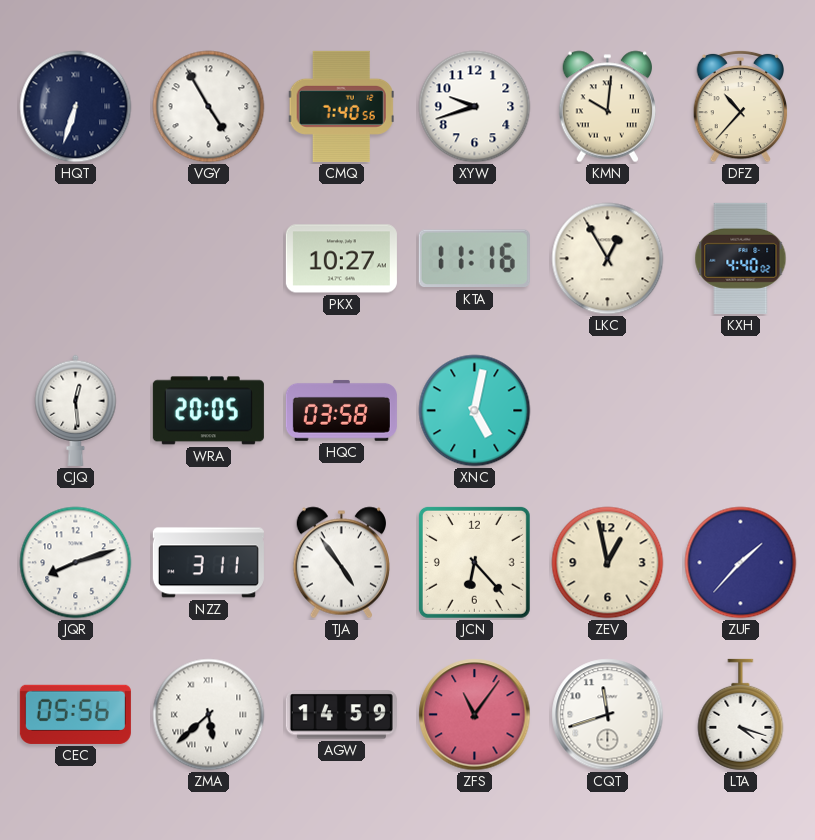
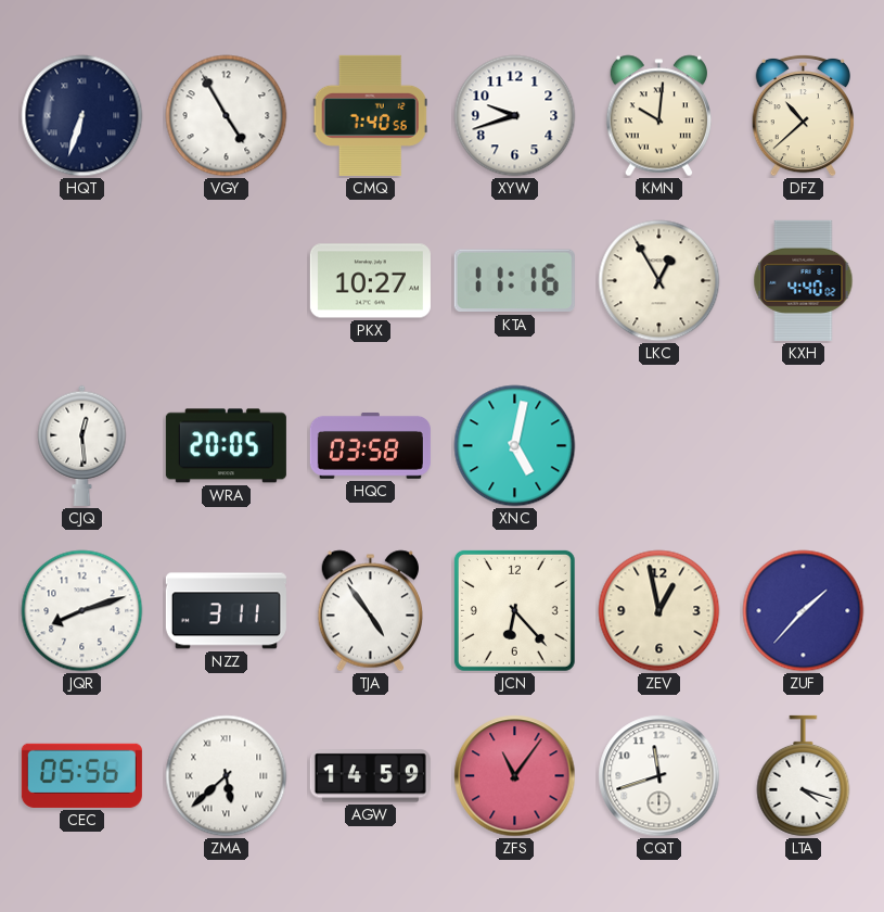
DFZ: 10:37 -> 10:38 (803, 115)
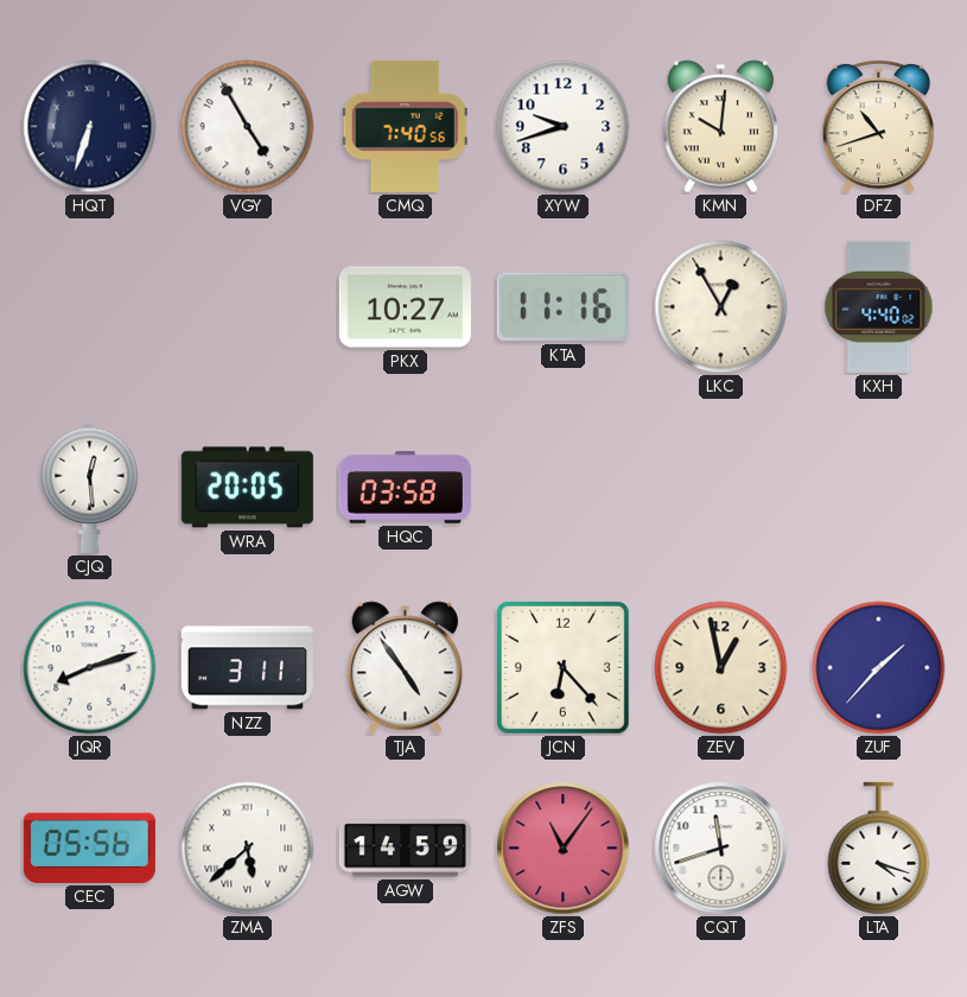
DFZ: 10:38 -> 10:42 (878, 126)
XNC: 5:02 -> none (515, 446)
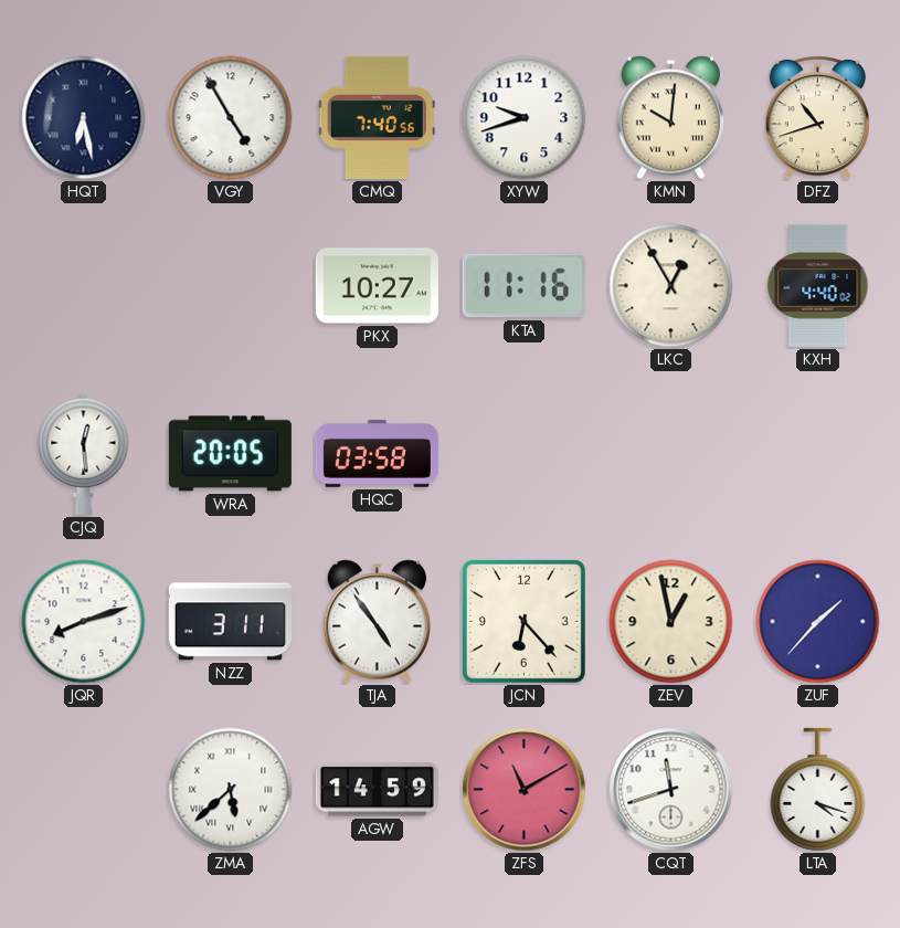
HQT: 6:33 -> 6:28 (84, 118)
CEC: 05:56 -> none (89, 847)
ZFS: 11:06 -> 11:10 (525, 790)
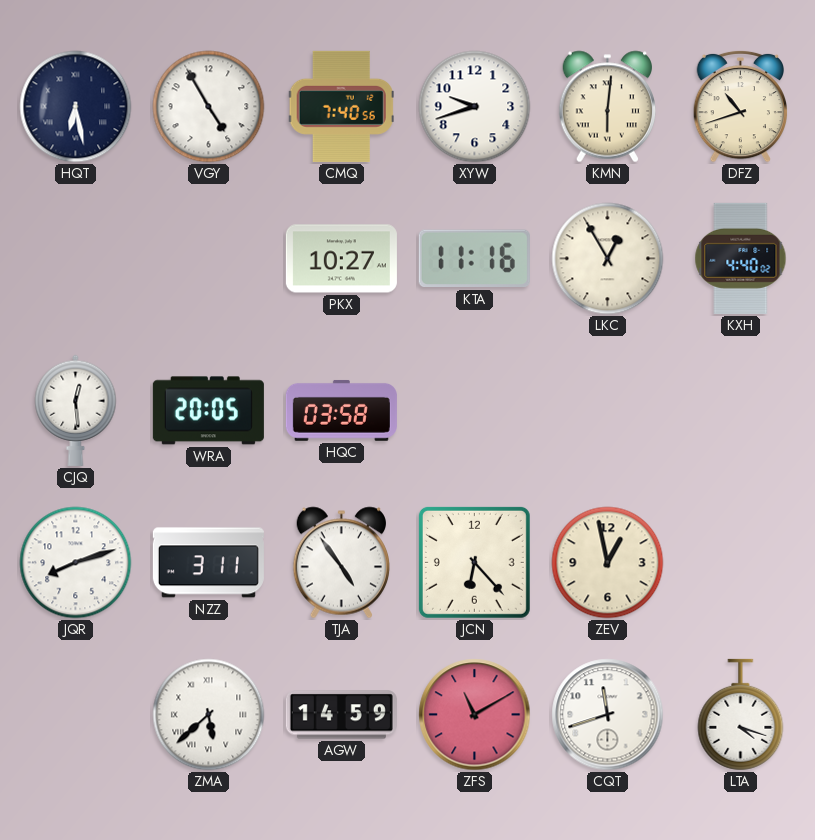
KMN: 10:01 -> 6:01 (607, 107)
ZUF: 1:37 -> none (818, 622)
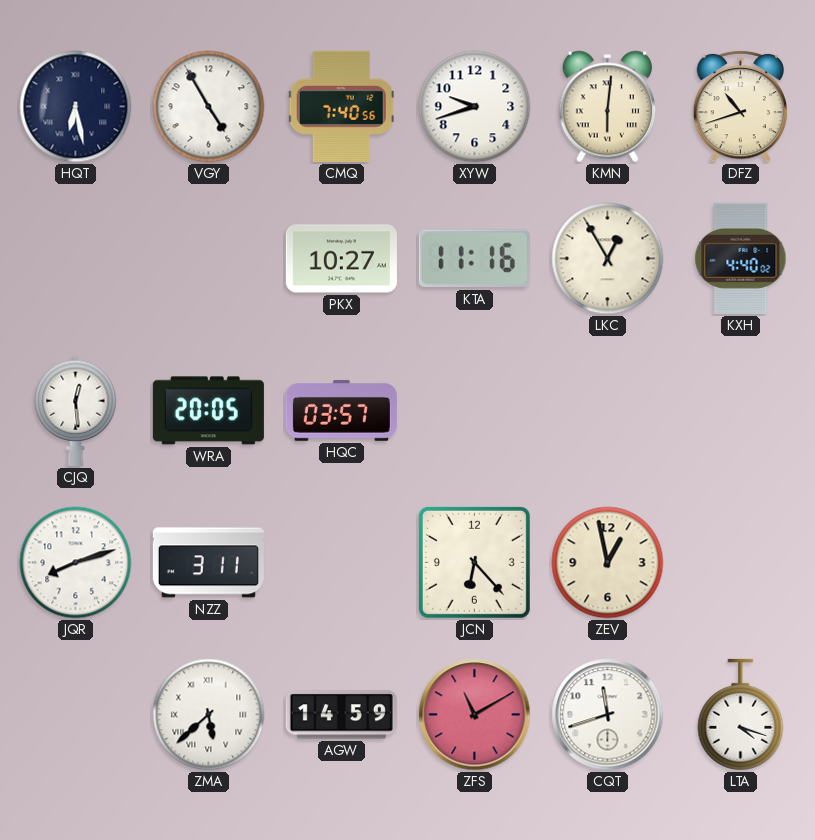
HQC: 03:58 -> 03:57 (341, 410)
TJA: 4:54 -> none (341, 563)
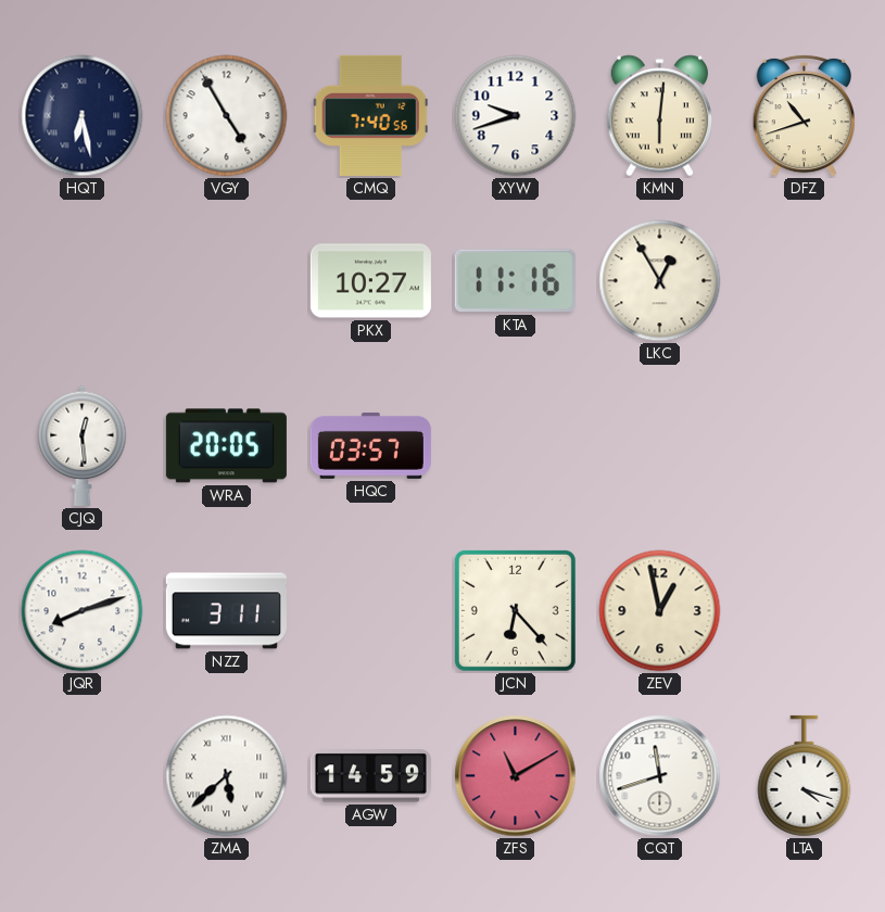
KXH: 4:40 -> none (741, 258)
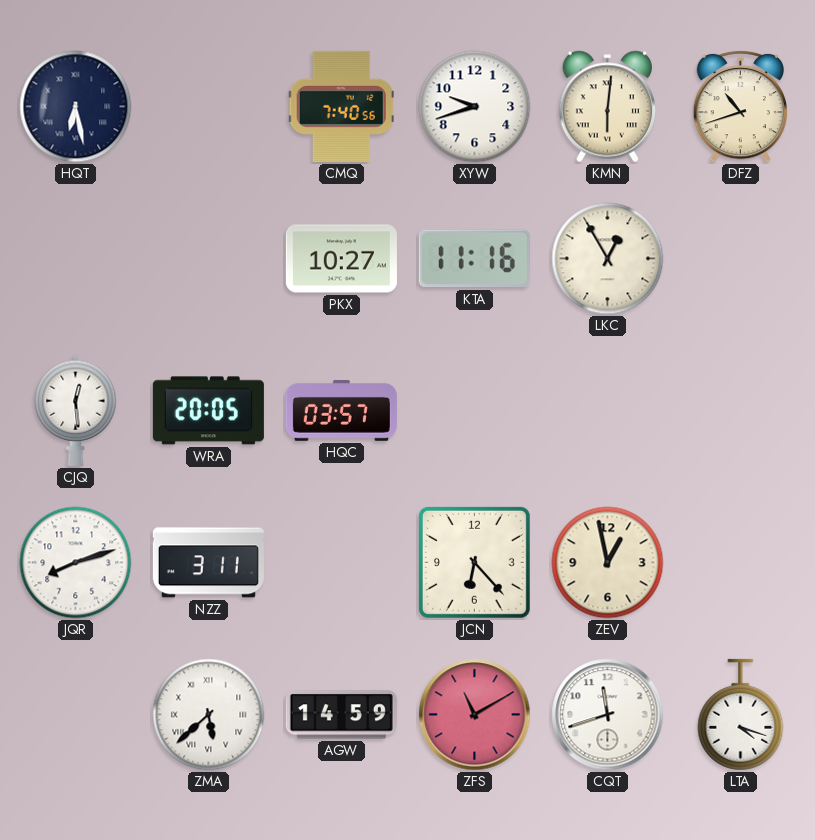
VGY: 4:55 -> none (227, 116)
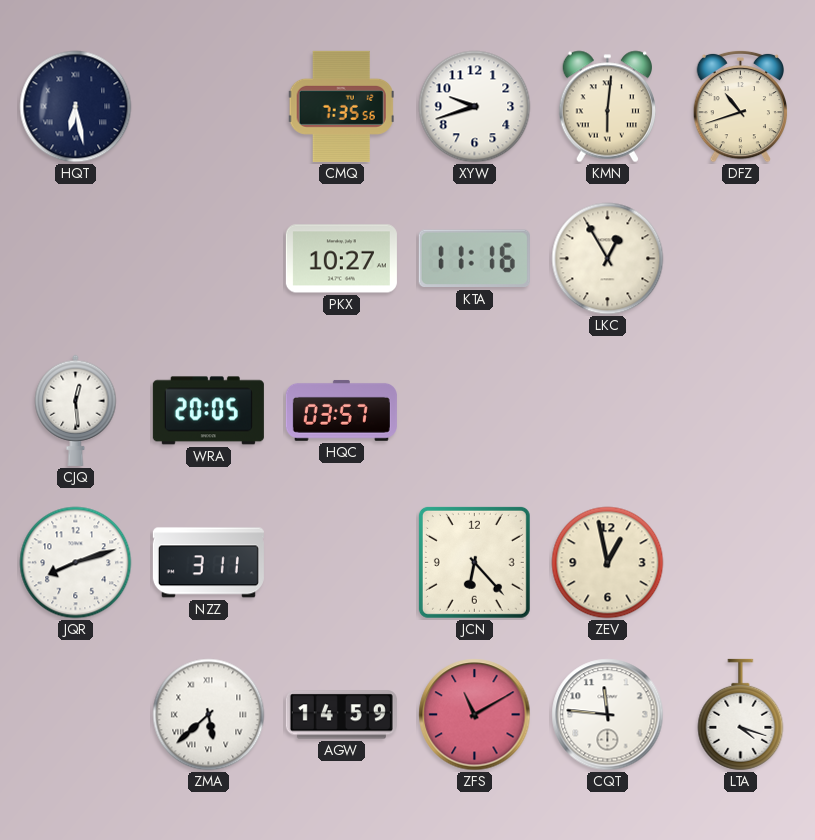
CMQ: 7:40 -> 7:35 (341, 106)
CQT: 11:42 -> 11:46 (608, 715)
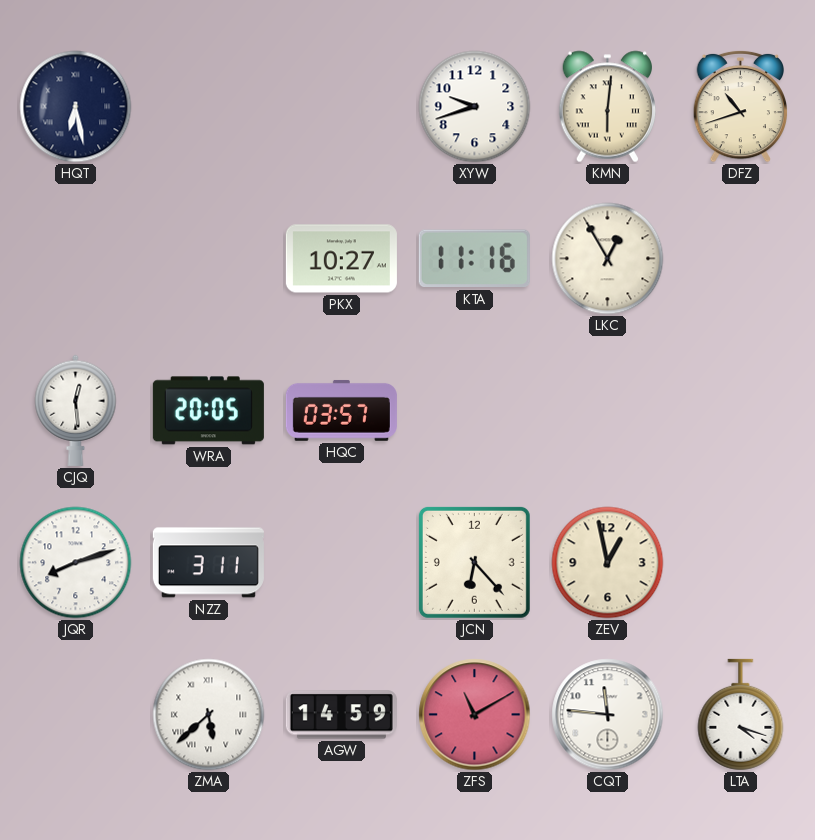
CMQ: 7:35 -> none (341, 106)
